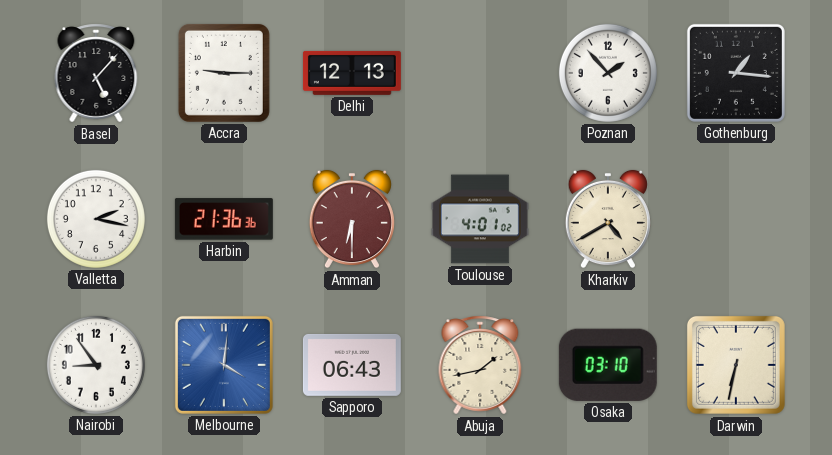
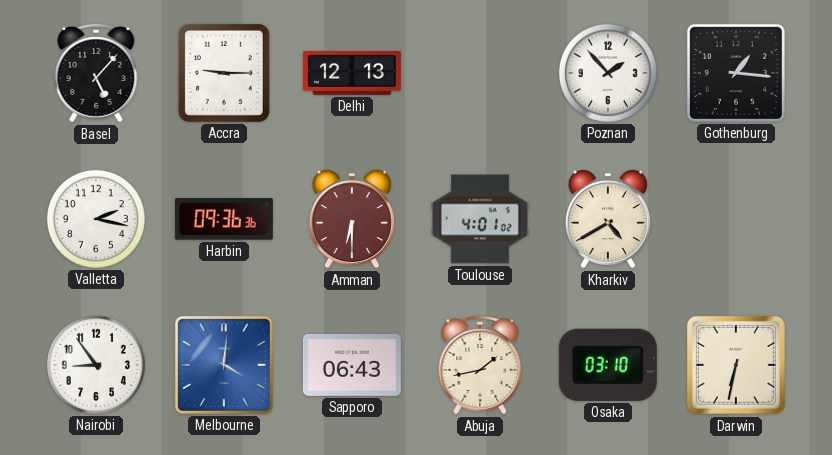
Harbin: 21:36 -> 09:36 (224, 219)
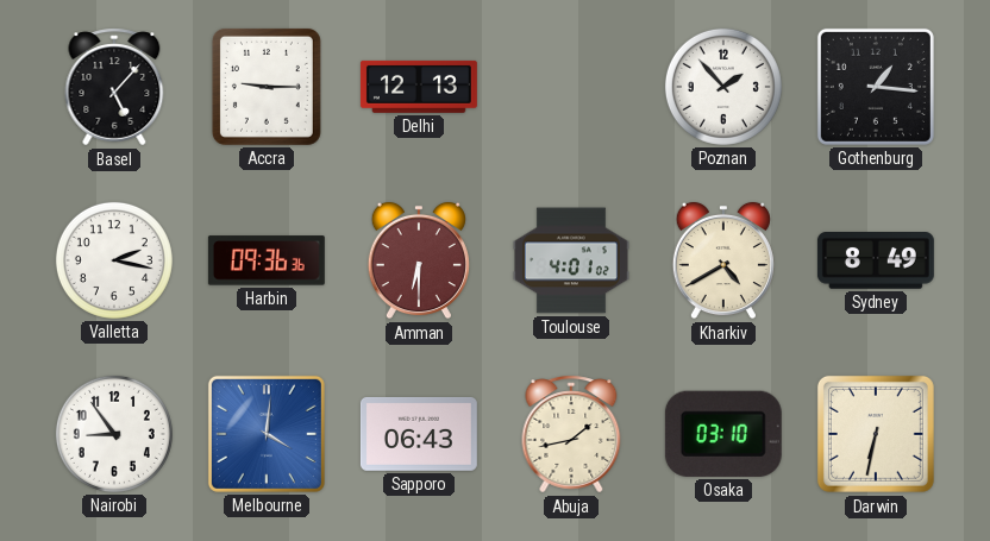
Sydney: none -> 8:49 (876, 262)
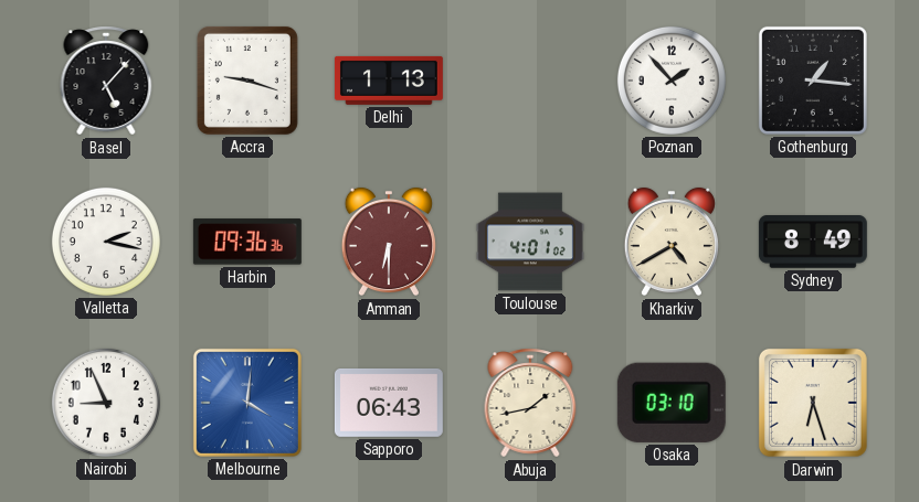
Accra: 9:15 -> 9:18 (247, 81)
Delhi: 12:13 -> 1:13 (389, 81)
Nairobi: 8:54 -> 8:56 (106, 403)
Darwin: 6:32 -> 6:27 (813, 403)
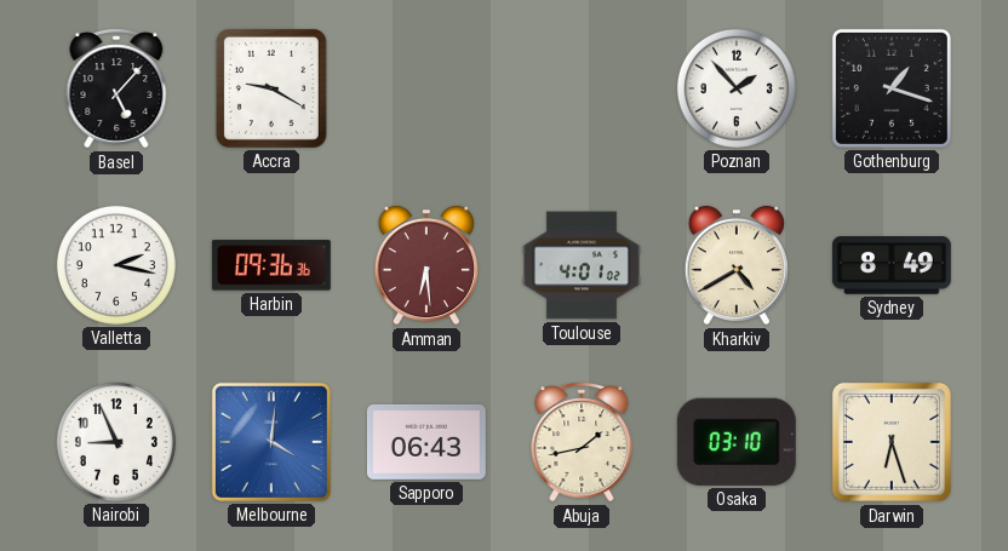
Accra: 9:18 -> 9:20 (271, 88)
Delhi: 1:13 -> none (389, 81)
Gothenburg: 1:16 -> 1:18 (892, 88)
Amman: 6:30 -> 6:29 (426, 265)
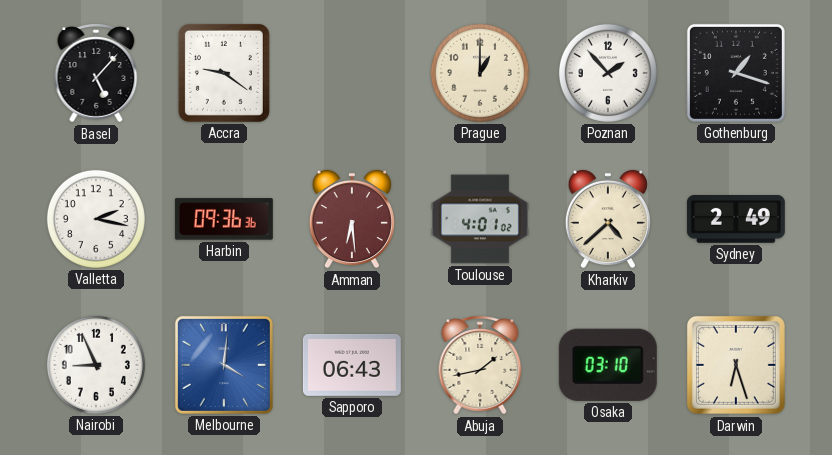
Accra: 9:20 -> 9:21 (224, 73)
Prague: none -> 1:00 (480, 73)
Kharkiv: 4:40 -> 4:38 (608, 219)
Sydney: 8:49 -> 2:49 (736, 220)
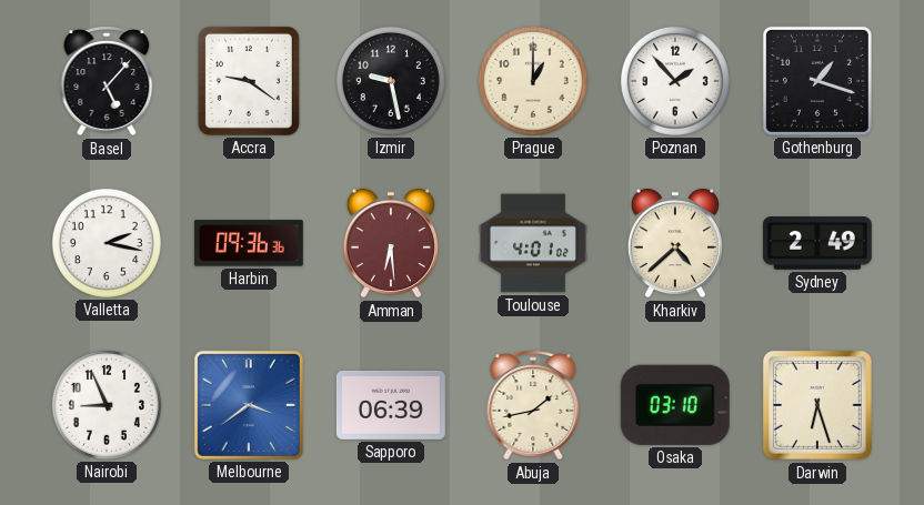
Izmir: none -> 9:28 (391, 81)
Melbourne: 4:01 -> 3:39 (249, 405)
Sapporo: 06:43 -> 06:39 (391, 405)
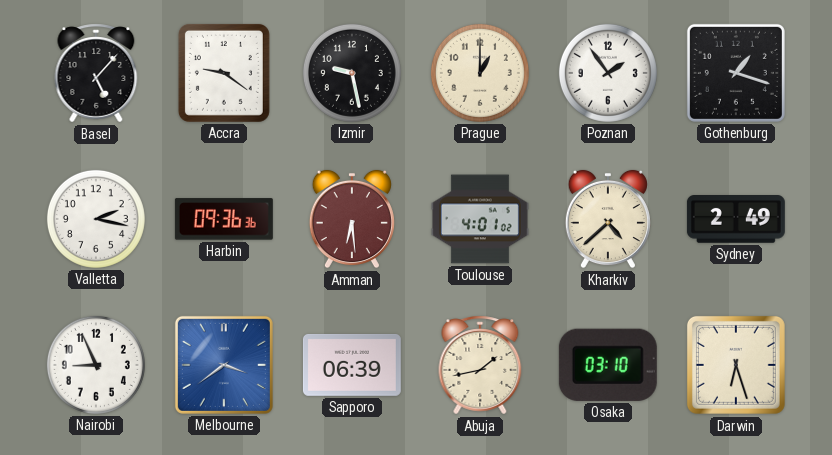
Poznan: 1:53 -> 1:54 (608, 73)
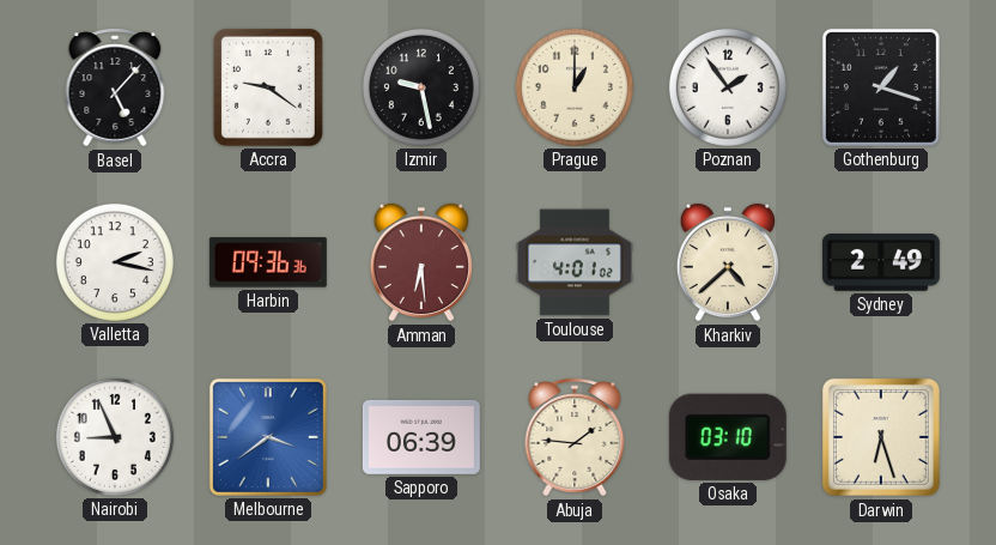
Abuja: 1:43 -> 1:46 (575, 437)
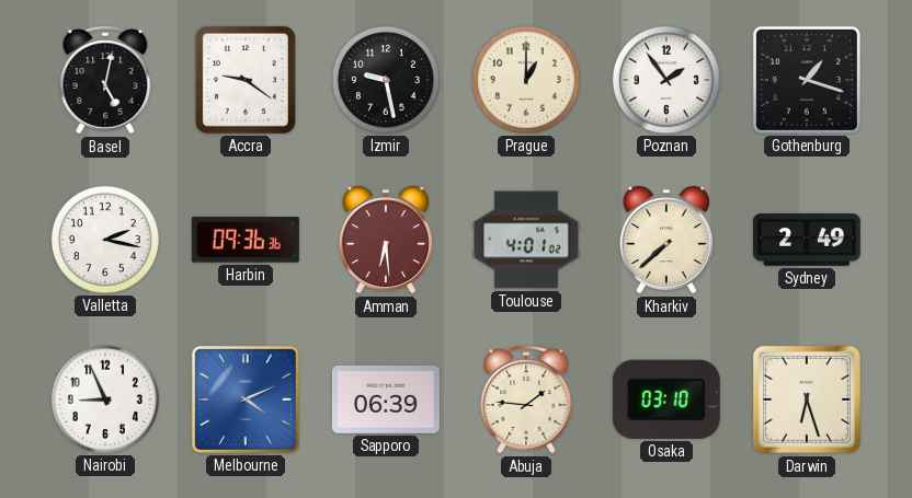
Basel: 5:07 -> 5:02 (105, 80)
Kharkiv: 4:38 -> 7:38 (666, 240)
Melbourne: 3:39 -> 4:11 (246, 399)
